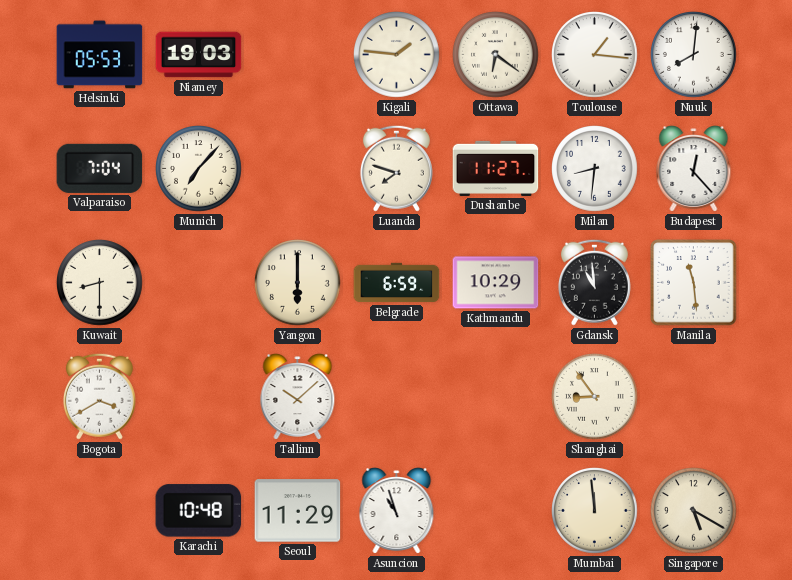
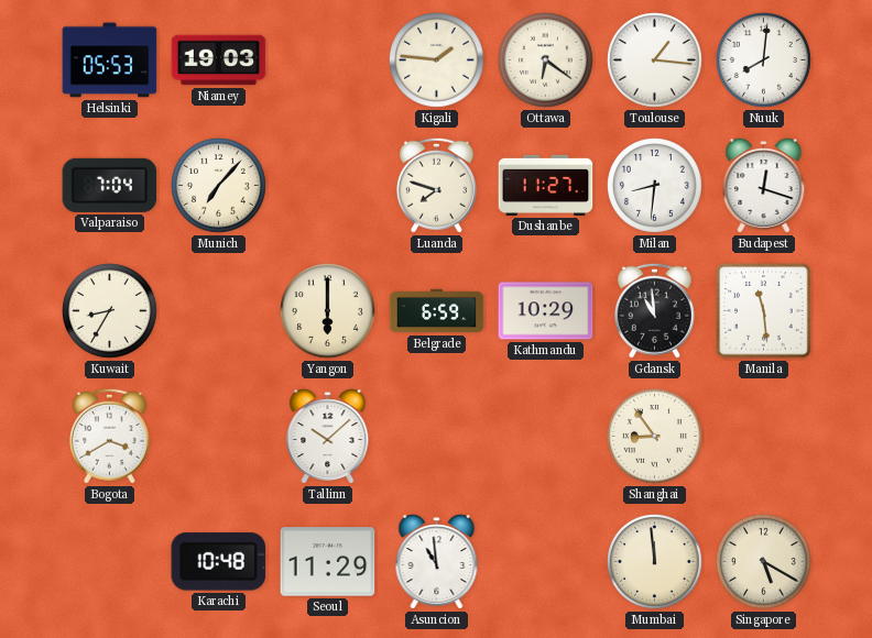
Budapest: 12:23 -> 12:18 (764, 186)
Kuwait: 8:30 -> 8:35 (110, 311)
Asuncion: 10:57 -> 10:59 (437, 562)
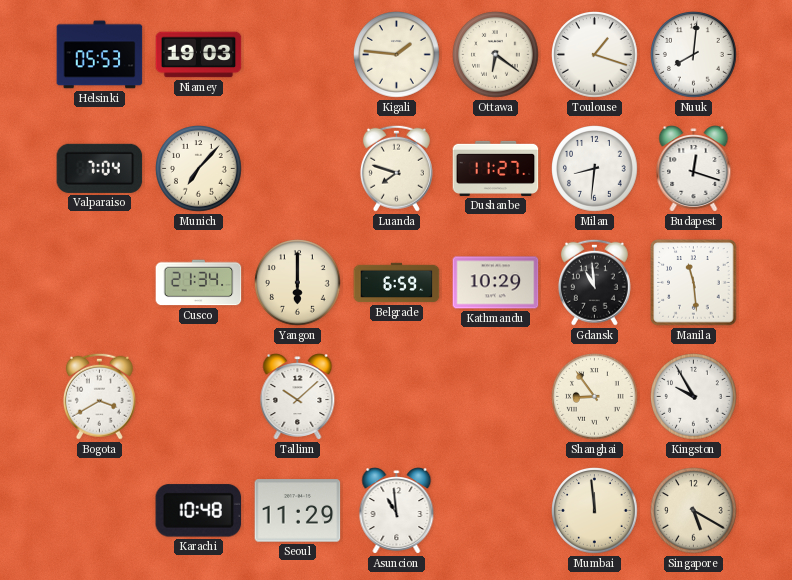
Toulouse: 1:16 -> 1:18 (595, 55)
Kuwait: 8:35 -> none (110, 311)
Cusco: none -> 21:34 (199, 283)
Kingston: none -> 9:55 (694, 397)
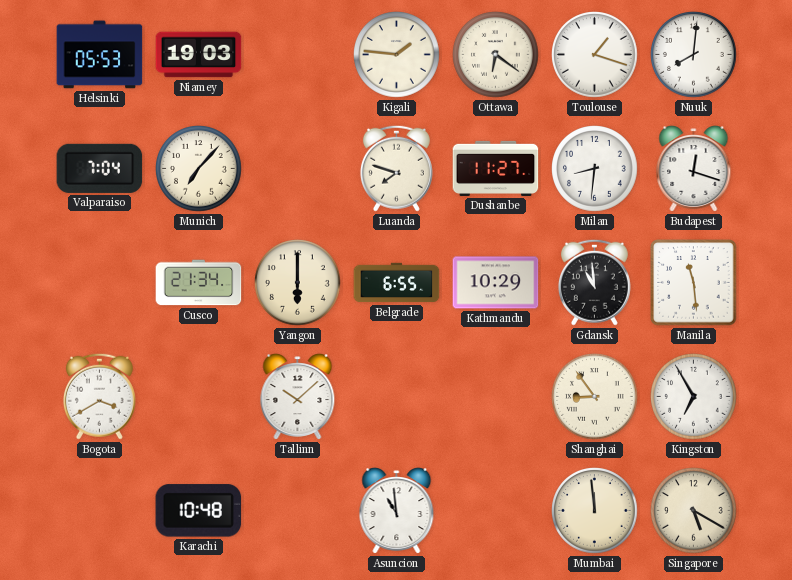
Belgrade: 6:59 -> 6:55 (397, 283)
Kingston: 9:55 -> 6:55 (694, 397)
Seoul: 11:29 -> none (298, 511)
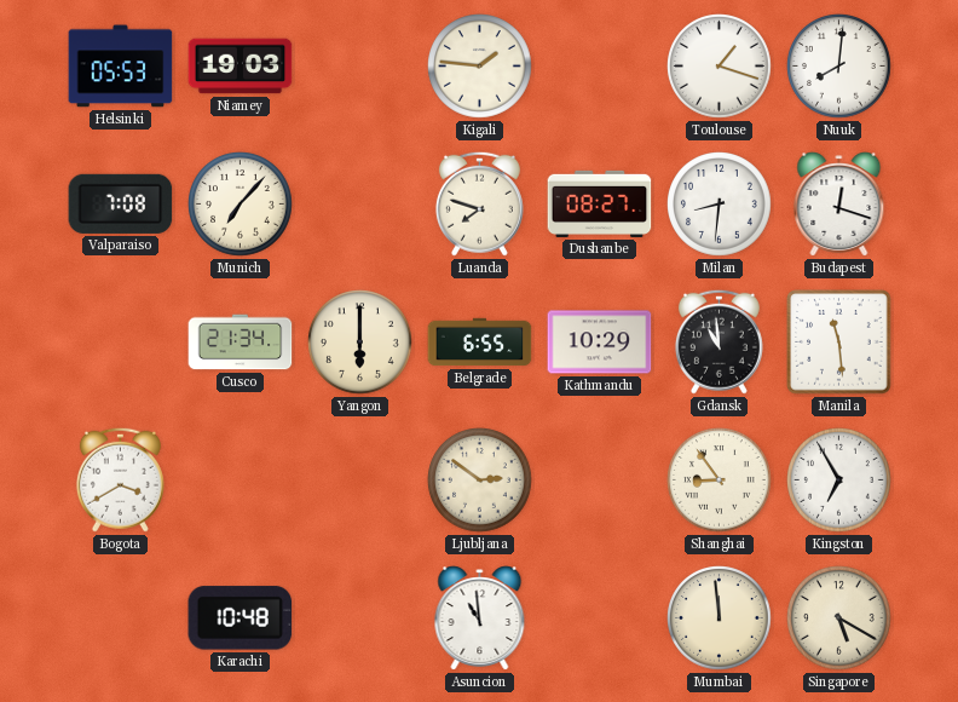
Ottawa: 6:21 -> none (496, 55)
Valparaiso: 7:04 -> 7:08 (121, 203)
Dushanbe: 11:27 -> 08:27 (600, 203)
Tallinn: 10:08 -> none (298, 397)
Ljubljana: none -> 2:51 (480, 481)
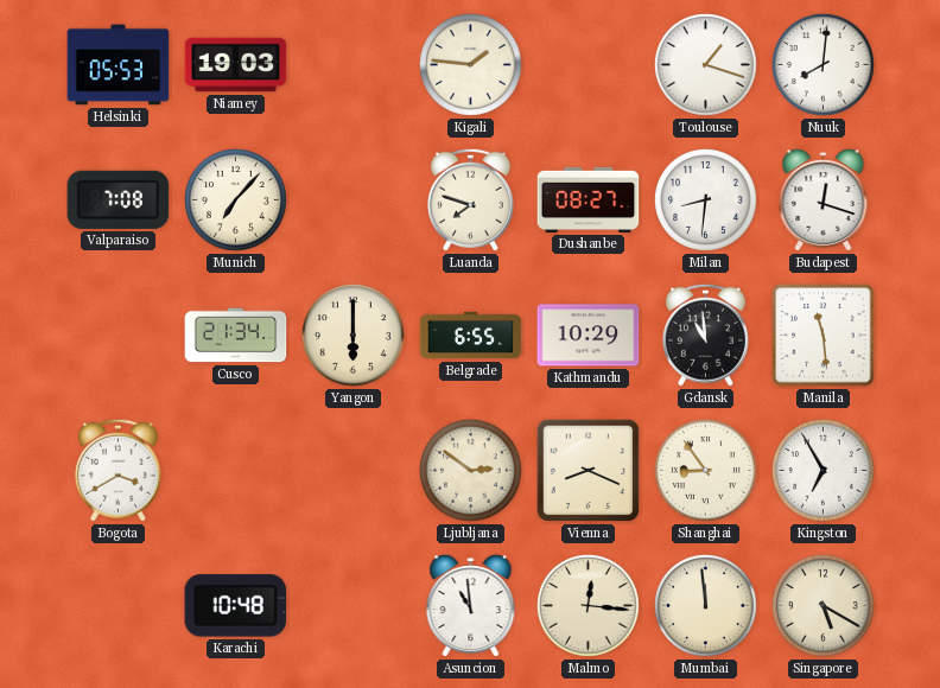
Vienna: none -> 8:19 (589, 471)
Malmo: none -> 12:16 (589, 606)
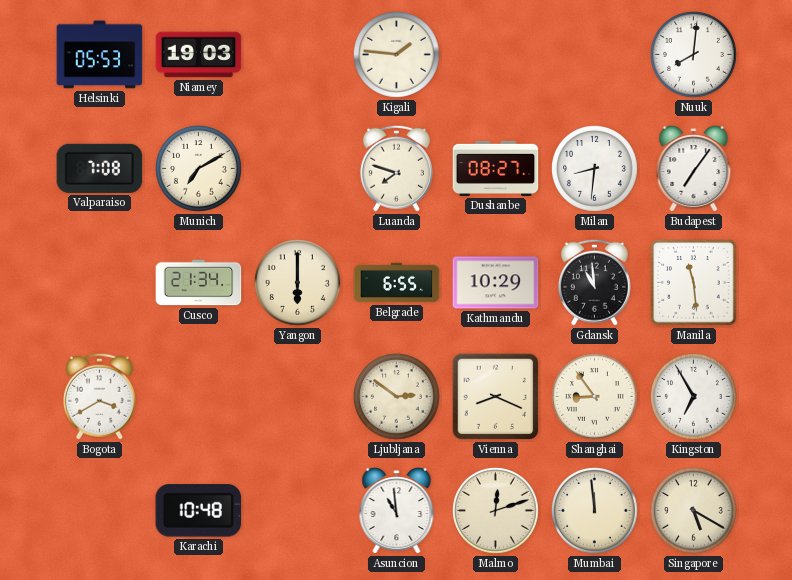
Toulouse: 1:18 -> none (706, 65)
Munich: 7:07 -> 7:10 (199, 169)
Budapest: 12:18 -> 7:06 (694, 169)
Malmo: 12:16 -> 12:12 (496, 511)
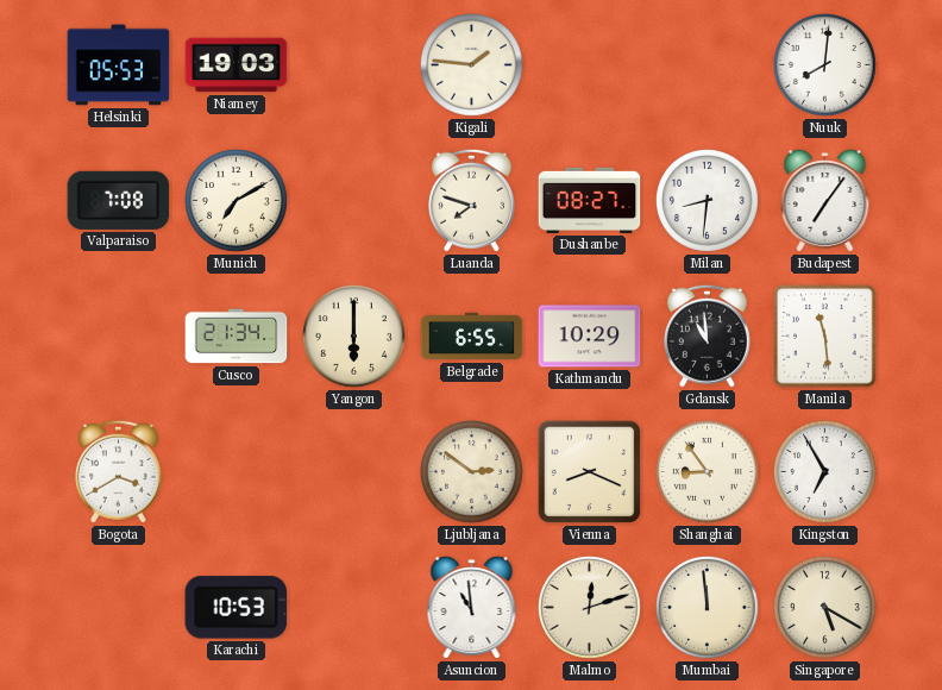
Karachi: 10:48 -> 10:53 (237, 608)
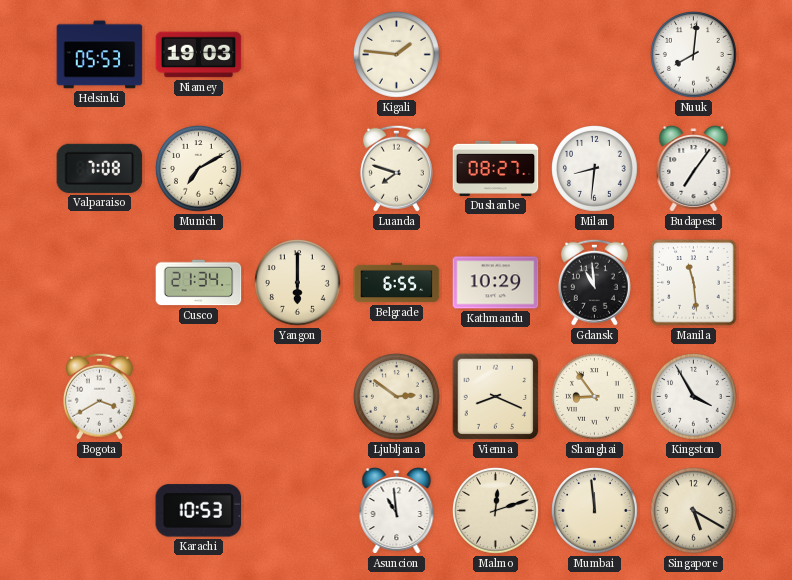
Kingston: 6:55 -> 3:55 (694, 397)
